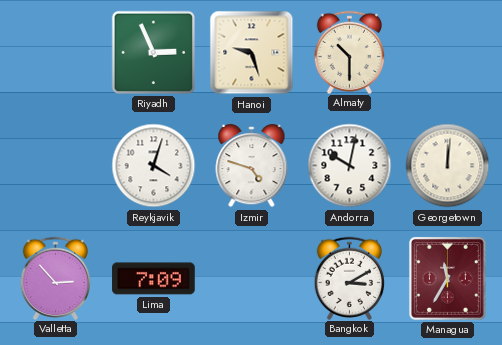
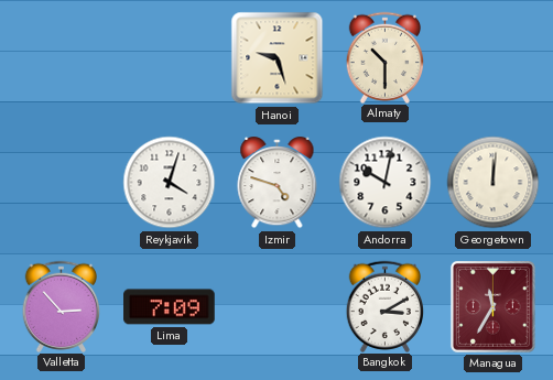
Riyadh: 2:56 -> none (153, 52)
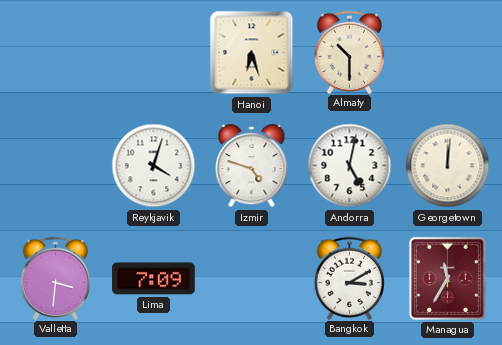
Hanoi: 9:27 -> 6:27 (252, 53)
Andorra: 10:02 -> 5:02 (350, 166)
Valletta: 2:53 -> 3:31 (56, 278)
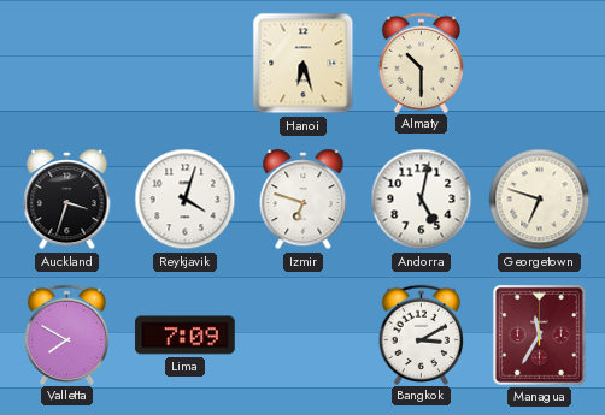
Auckland: none -> 3:33 (67, 201)
Izmir: 4:48 -> 6:48 (304, 201)
Georgetown: 12:01 -> 6:48 (540, 200)
Valletta: 3:31 -> 7:50 (67, 334)
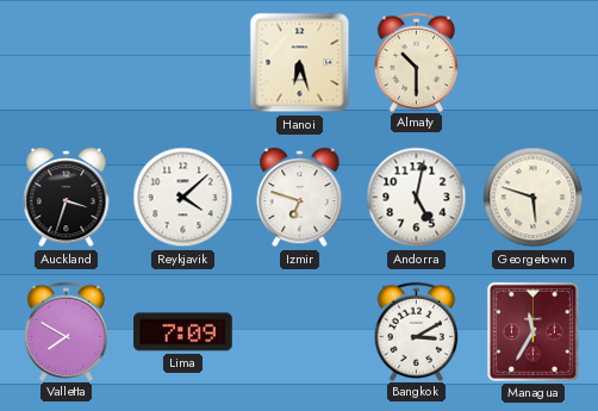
Reykjavik: 4:03 -> 4:08 (183, 198)
Georgetown: 6:48 -> 5:48 (534, 198)
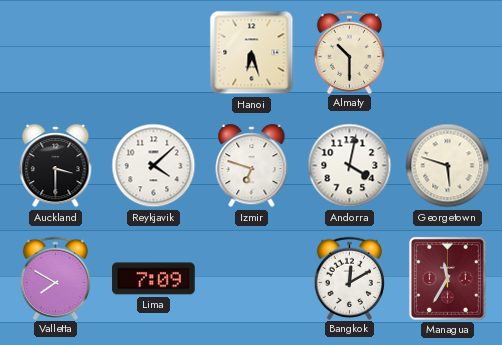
Auckland: 3:33 -> 3:30 (56, 167)
Andorra: 5:02 -> 4:02 (350, 166)
Bangkok: 3:10 -> 12:10 (350, 278)
